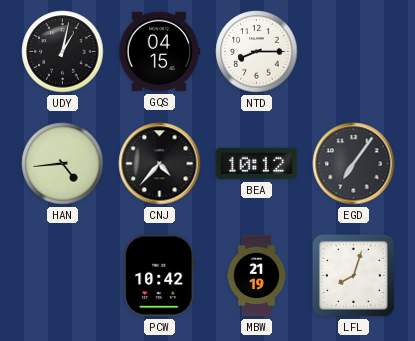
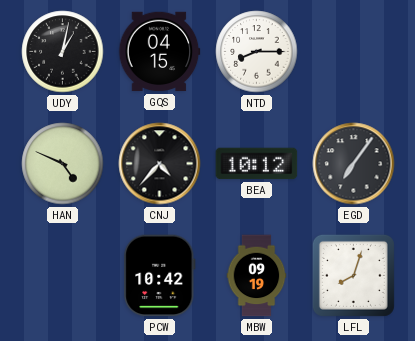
HAN: 4:44 -> 4:49 (63, 164)
MBW: 21:19 -> 09:19 (257, 276)
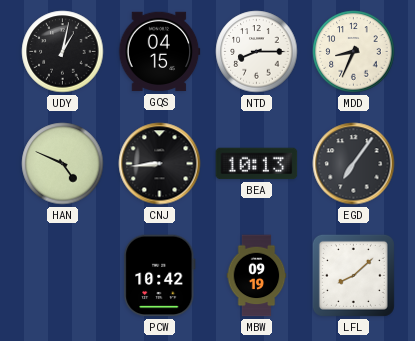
MDD: none -> 8:34 (354, 52)
CNJ: 4:37 -> 8:44 (160, 164)
BEA: 10:12 -> 10:13 (257, 164)
LFL: 8:03 -> 8:08 (353, 275)
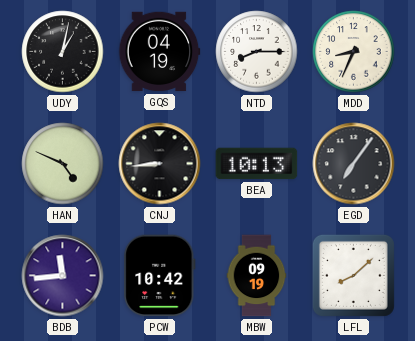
GQS: 04:15 -> 04:19 (159, 52)
BDB: none -> 11:44 (63, 276)
